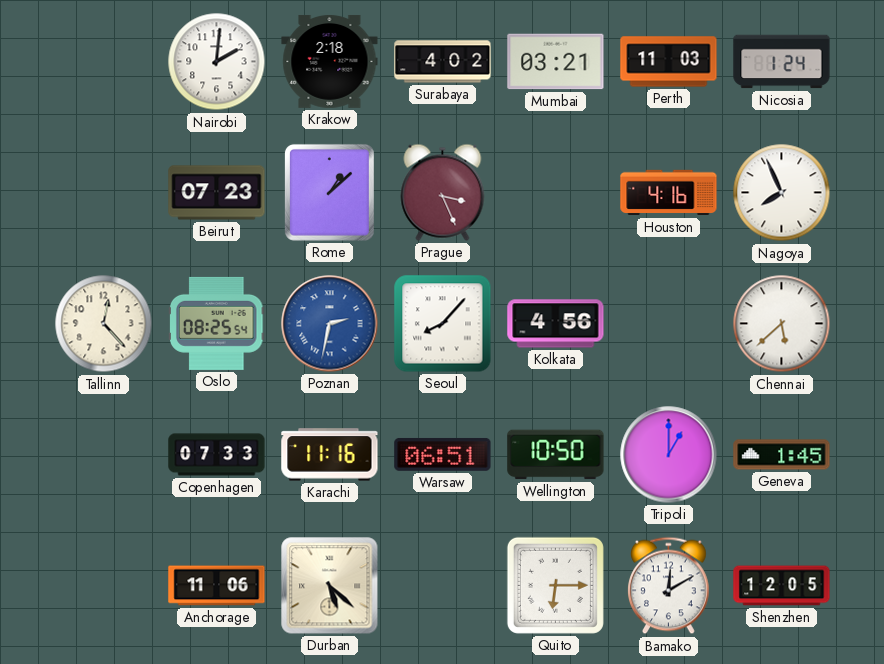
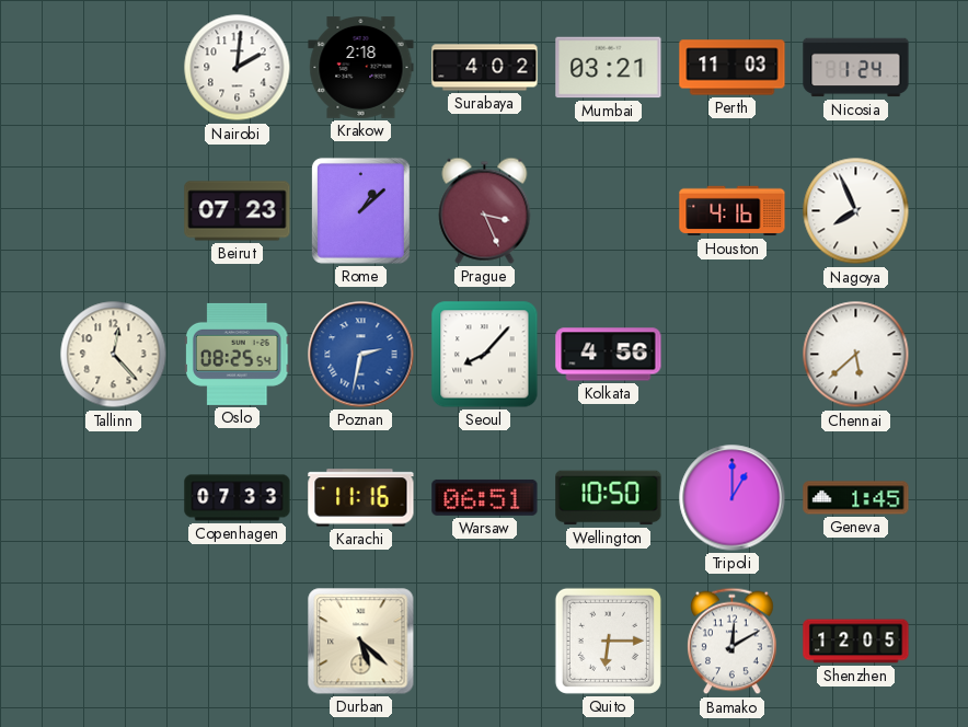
Anchorage: 11:06 -> none (217, 586)
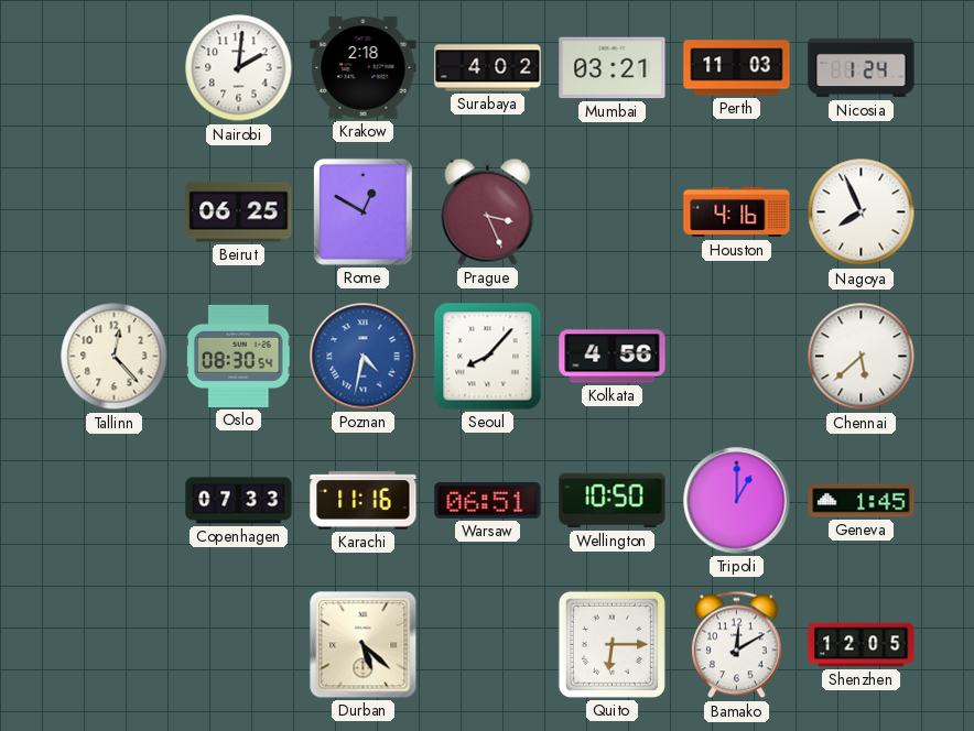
Beirut: 07:23 -> 06:25 (239, 212)
Rome: 1:08 -> 12:50 (362, 211)
Oslo: 08:25 -> 08:30 (239, 356)
Poznan: 2:32 -> 4:32 (364, 357)
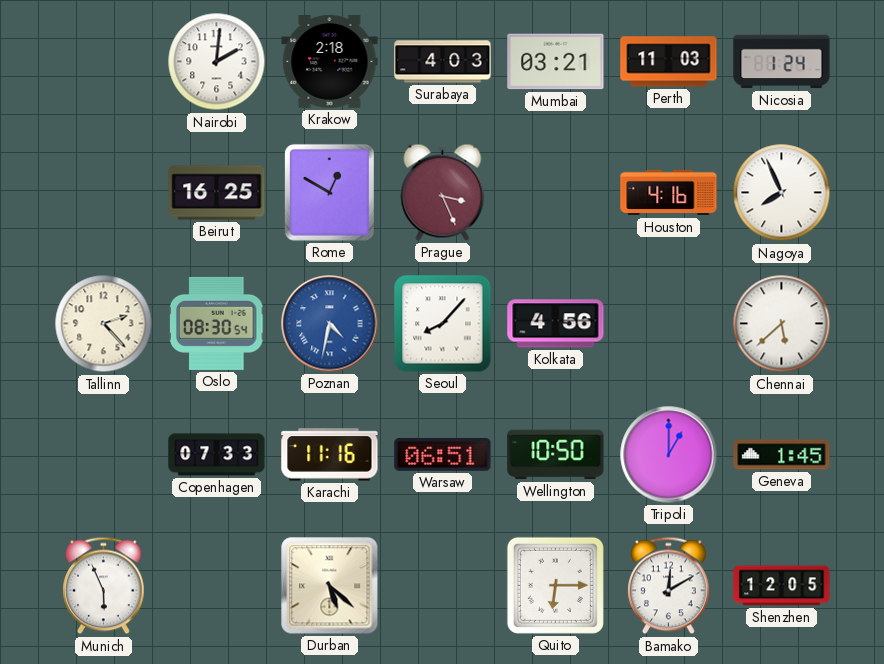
Surabaya: 4:02 -> 4:03 (443, 62)
Beirut: 06:25 -> 16:25 (217, 193)
Tallinn: 12:23 -> 2:23 (104, 324)
Munich: none -> 5:56 (104, 586)
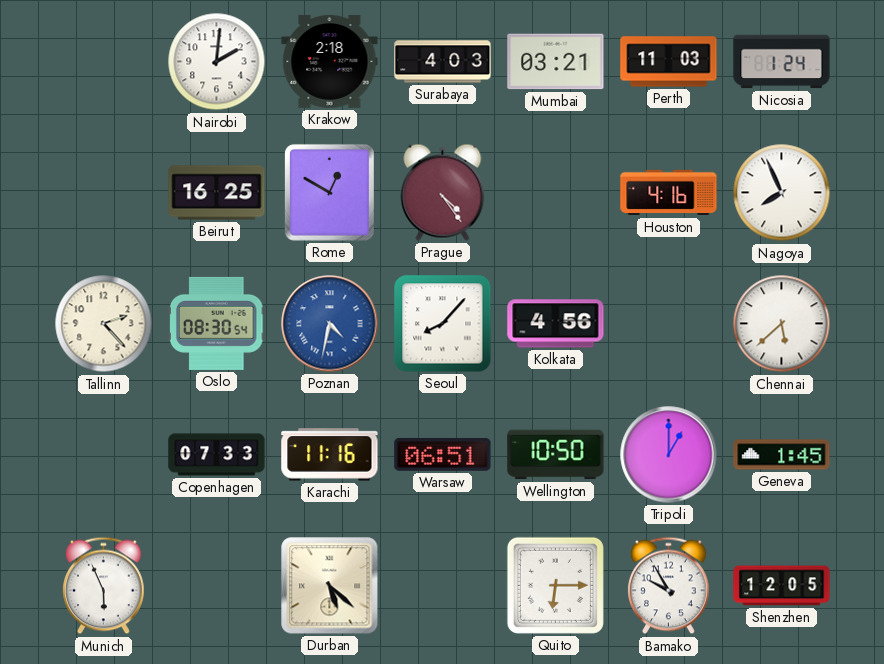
Prague: 3:26 -> 4:24 (443, 192)
Bamako: 12:10 -> 9:55 (669, 586)
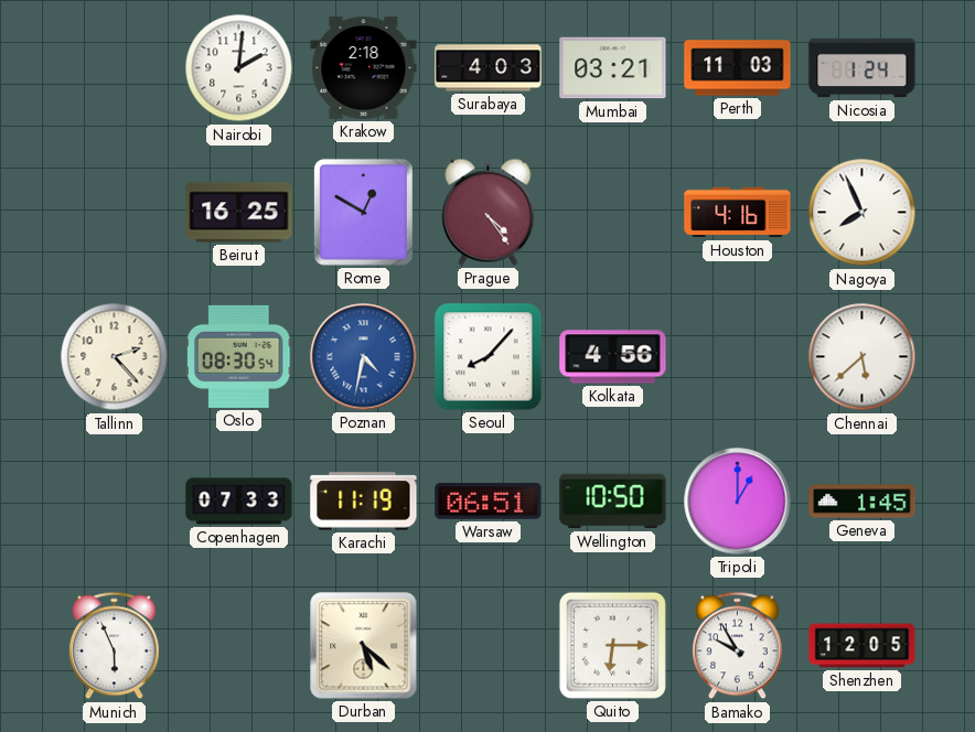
Karachi: 11:16 -> 11:19 (364, 502)
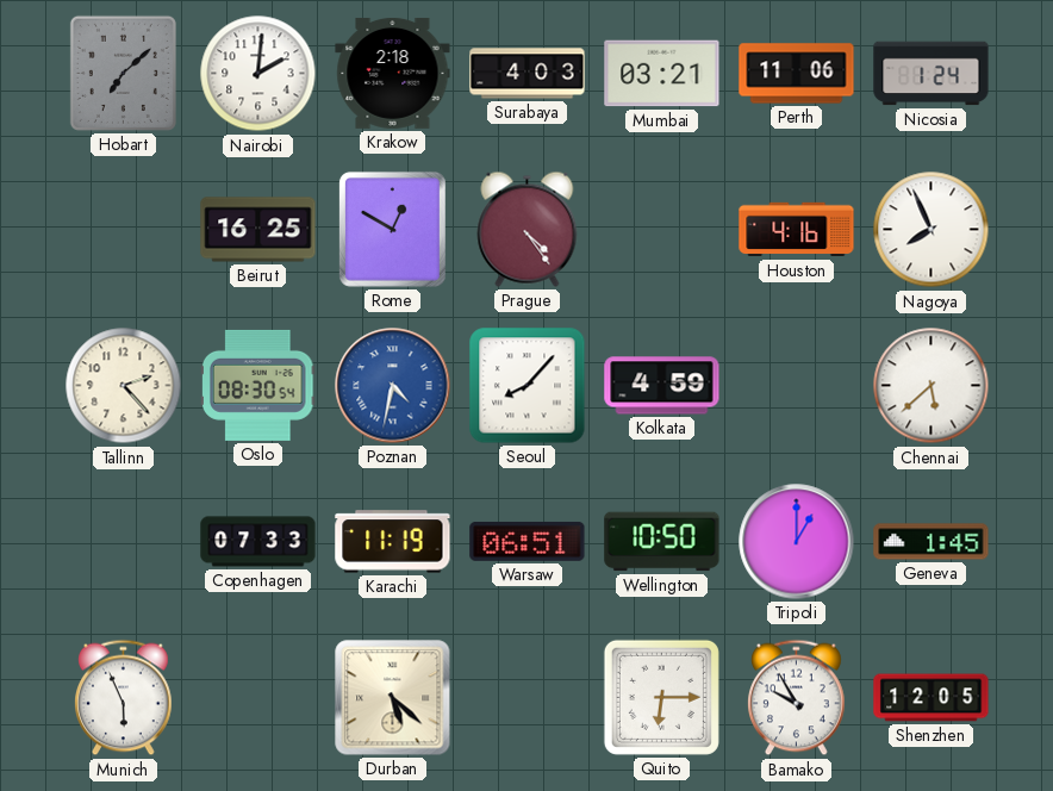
Hobart: none -> 7:08 (123, 73)
Perth: 11:03 -> 11:06 (797, 74)
Kolkata: 4:56 -> 4:59 (662, 386)
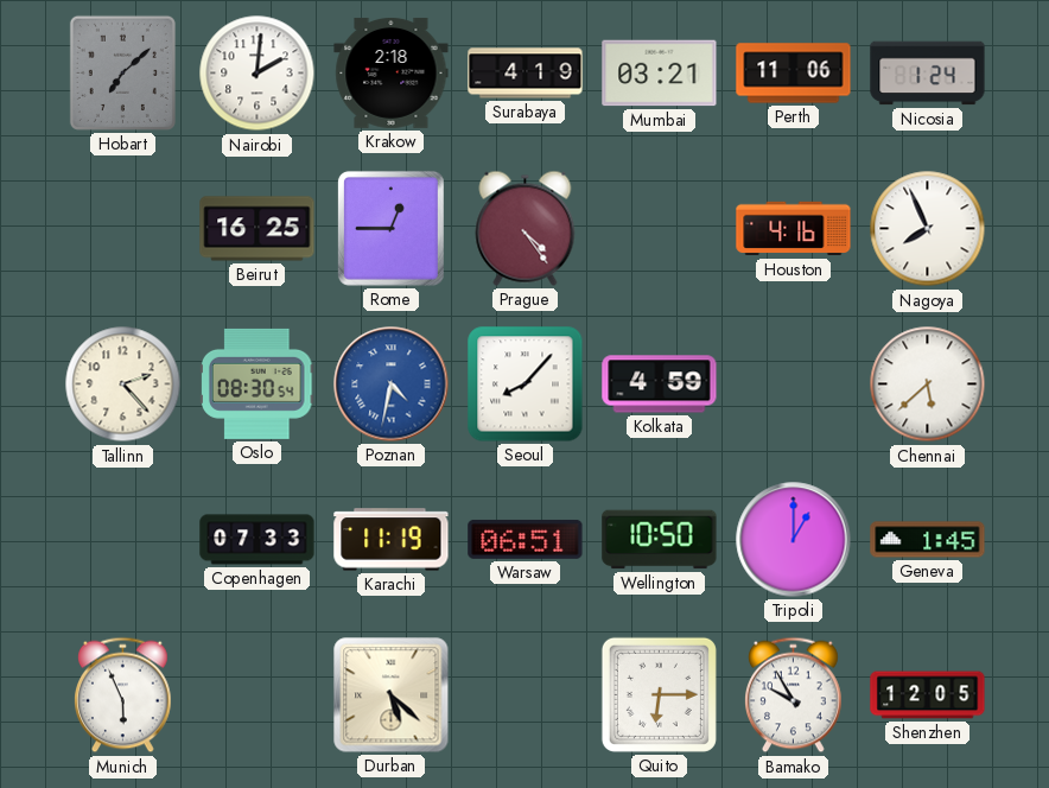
Surabaya: 4:03 -> 4:19 (526, 74)
Rome: 12:50 -> 12:45 (390, 228)
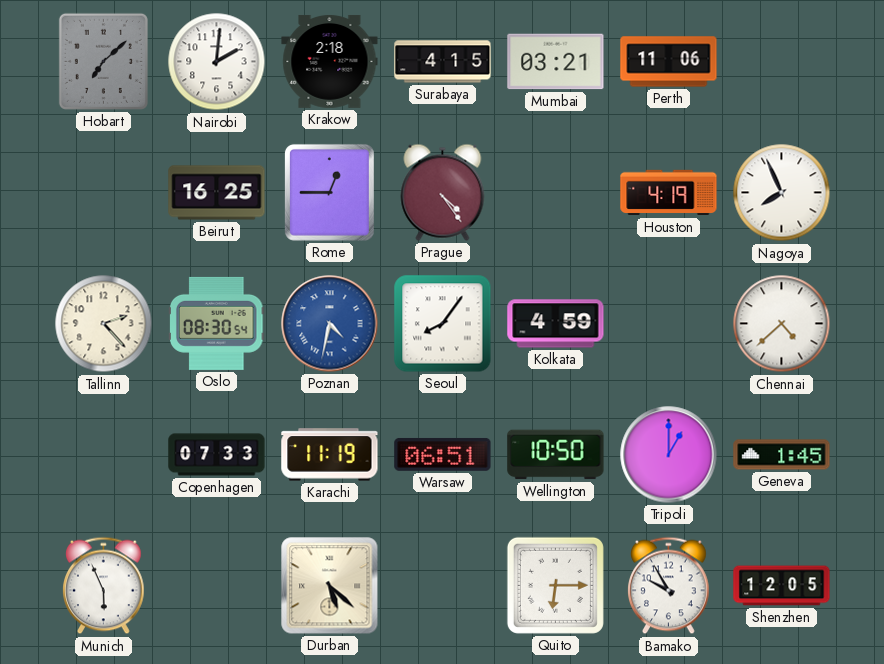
Surabaya: 4:19 -> 4:15 (443, 62)
Nicosia: 1:24 -> none (928, 74)
Houston: 4:16 -> 4:19 (669, 193)
Seoul: 8:07 -> 8:06 (443, 324)
Chennai: 5:38 -> 4:38 (782, 324)
